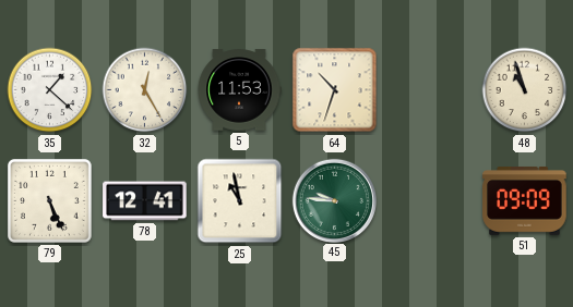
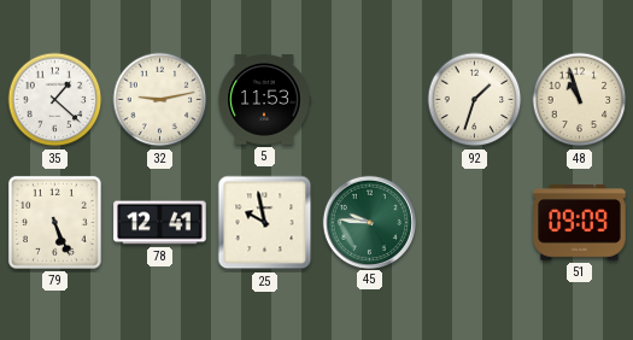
32: 12:25 -> 9:13 (160, 100)
64: 10:33 -> none (335, 90)
92: none -> 1:33 (475, 100)
25: 10:58 -> 9:58 (265, 223)
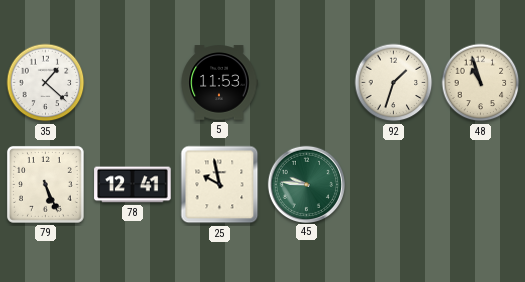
32: 9:13 -> none (160, 100)
51: 09:09 -> none (580, 223)
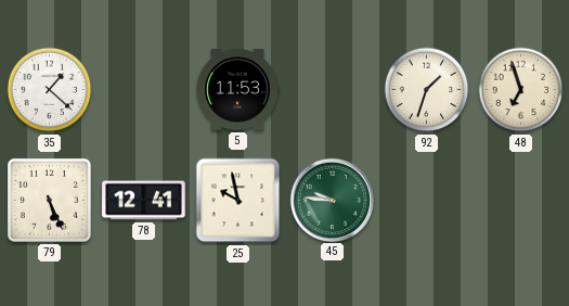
48: 10:57 -> 6:57 (521, 90)
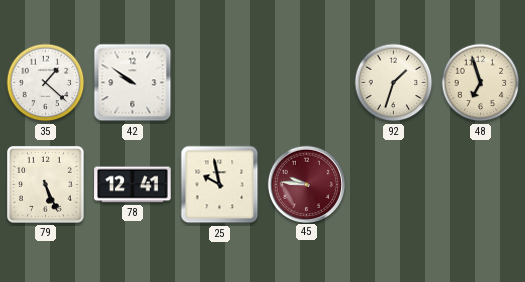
42: none -> 9:51 (133, 83)
5: 11:53 -> none (237, 90)
45 dial: green -> burgundy (306, 184)
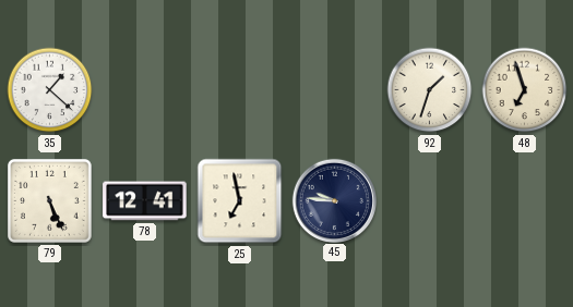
42: 9:51 -> none (133, 83)
25: 9:58 -> 6:58 (240, 201)
45 dial: burgundy -> navy (334, 200)
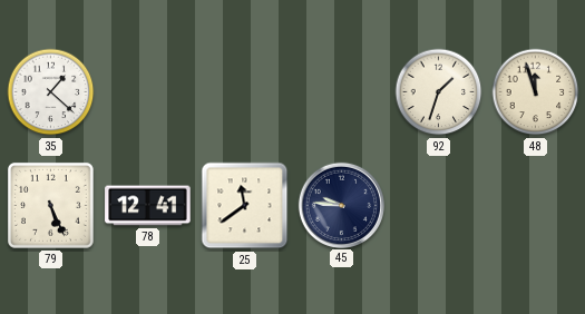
48: 6:57 -> 11:57 (536, 92)
25: 6:58 -> 11:39 (245, 206)
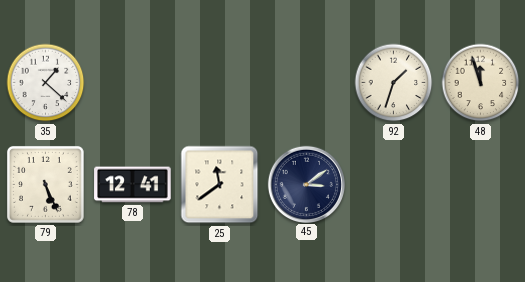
45: 9:46 -> 3:09 (306, 184)
